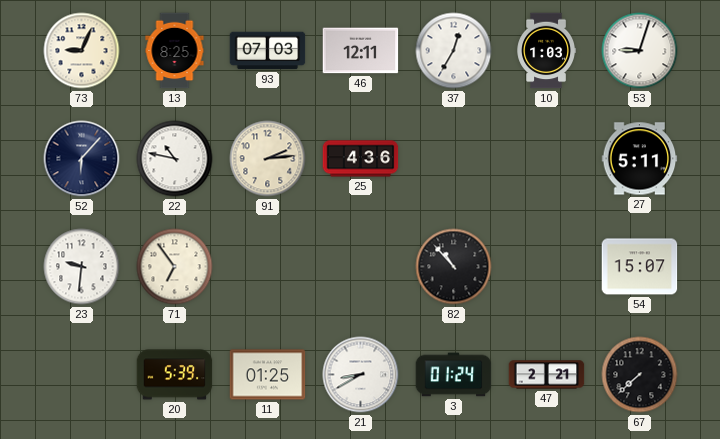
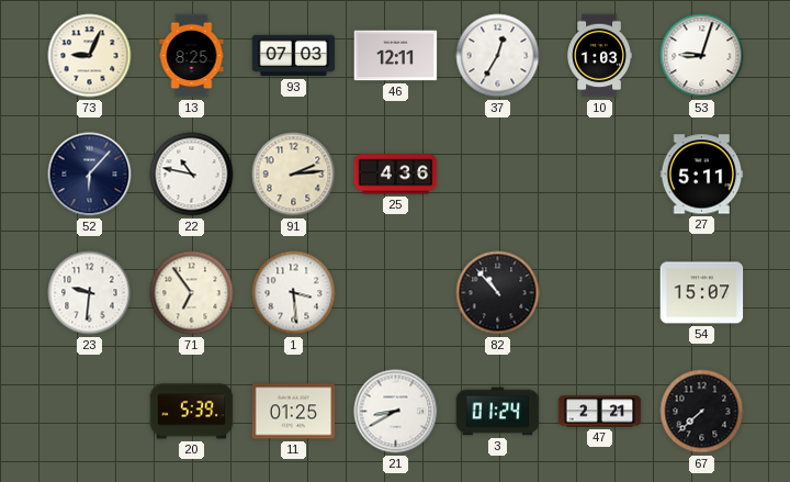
1: none -> 3:29 (294, 293)
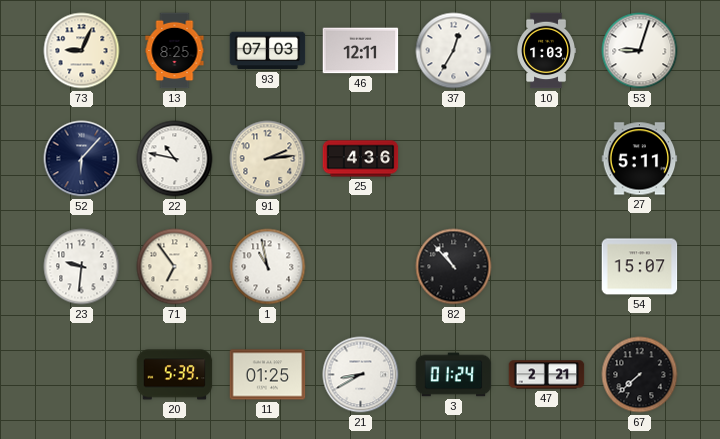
1: 3:29 -> 10:58 (268, 267)
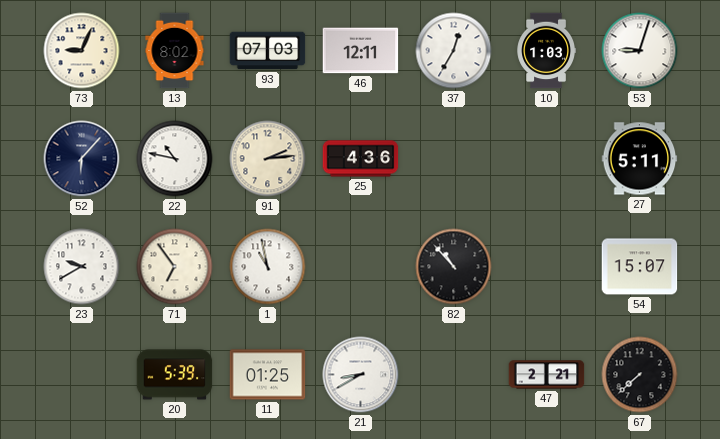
13: 8:25 -> 8:02 (175, 51)
23: 9:31 -> 9:40 (82, 267)
3: 01:24 -> none (454, 375)
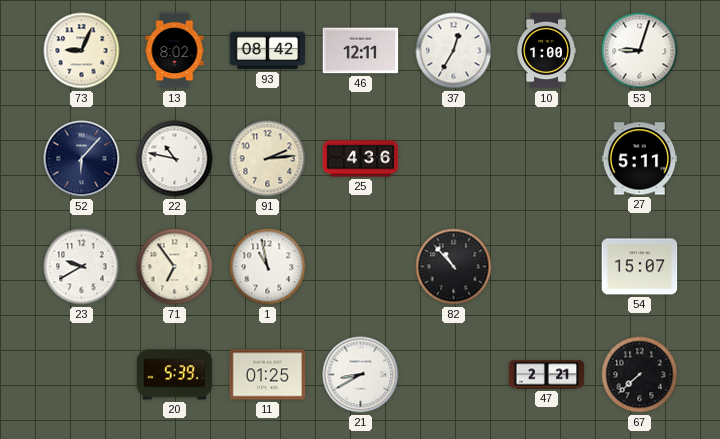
93: 07:03 -> 08:42 (268, 51)
10: 1:03 -> 1:00 (546, 51)
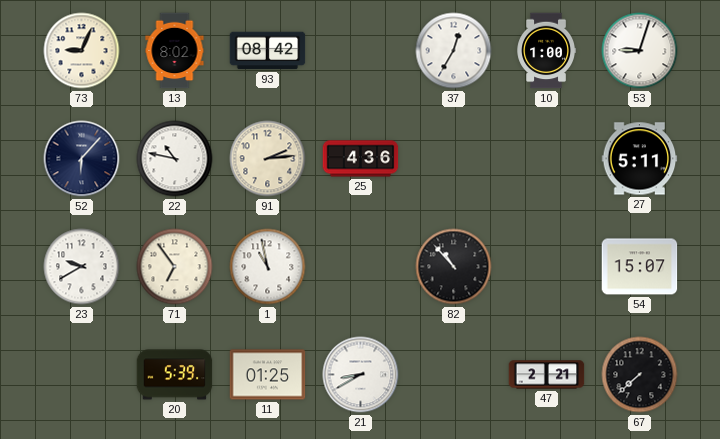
46: 12:11 -> none (361, 51)
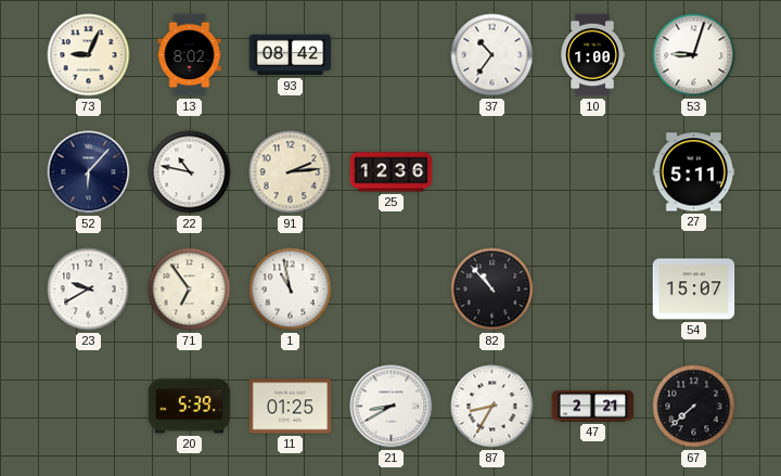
37: 12:35 -> 10:36 (492, 55)
25: 4:36 -> 12:36 (392, 172)
87: none -> 8:35 (492, 407)
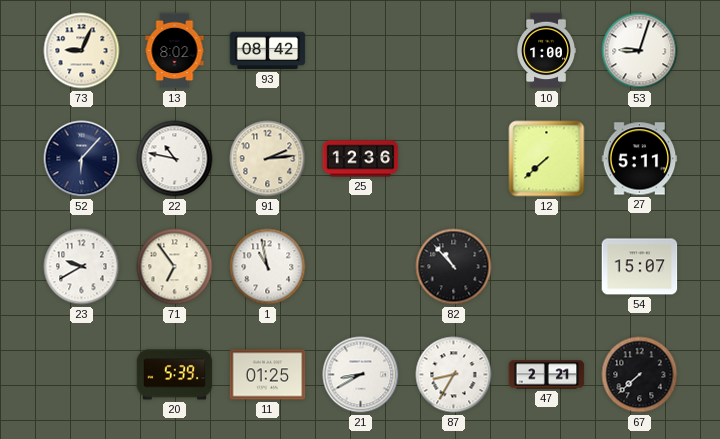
37: 10:36 -> none (492, 55)
12: none -> 7:38 (547, 159)
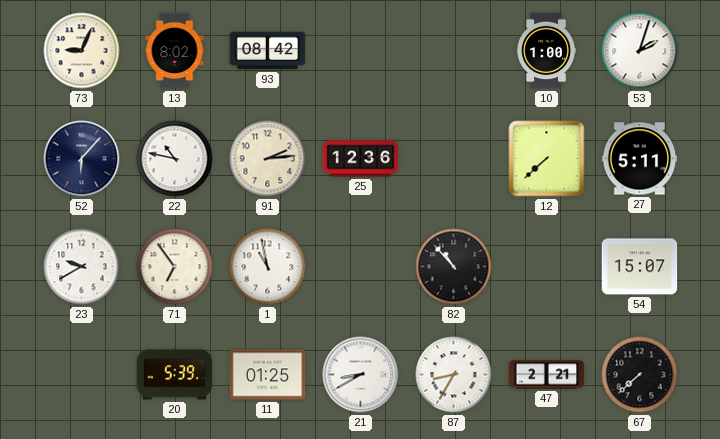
53: 9:03 -> 2:03 (640, 51)
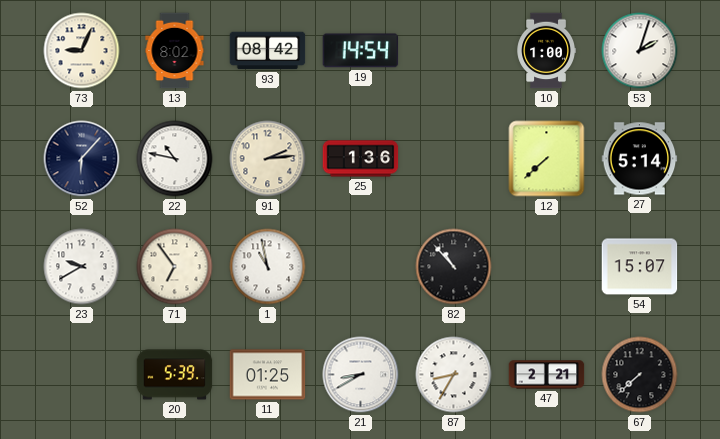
19: none -> 14:54 (361, 51)
25: 12:36 -> 1:36 (361, 159)
27: 5:11 -> 5:14 (640, 159)
